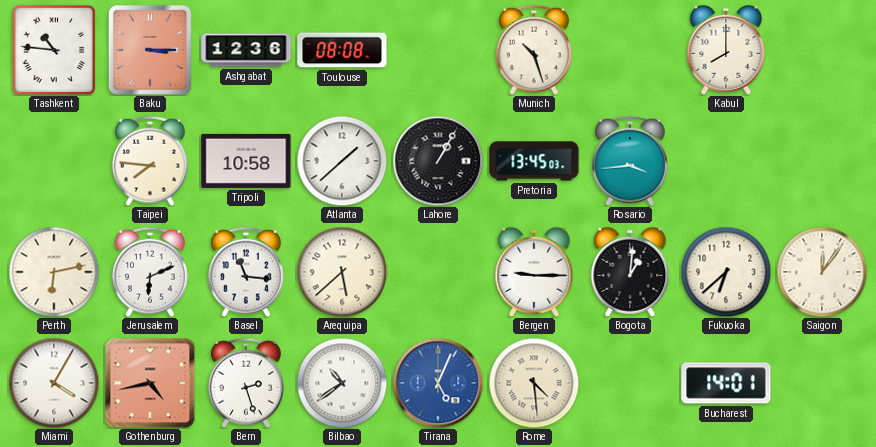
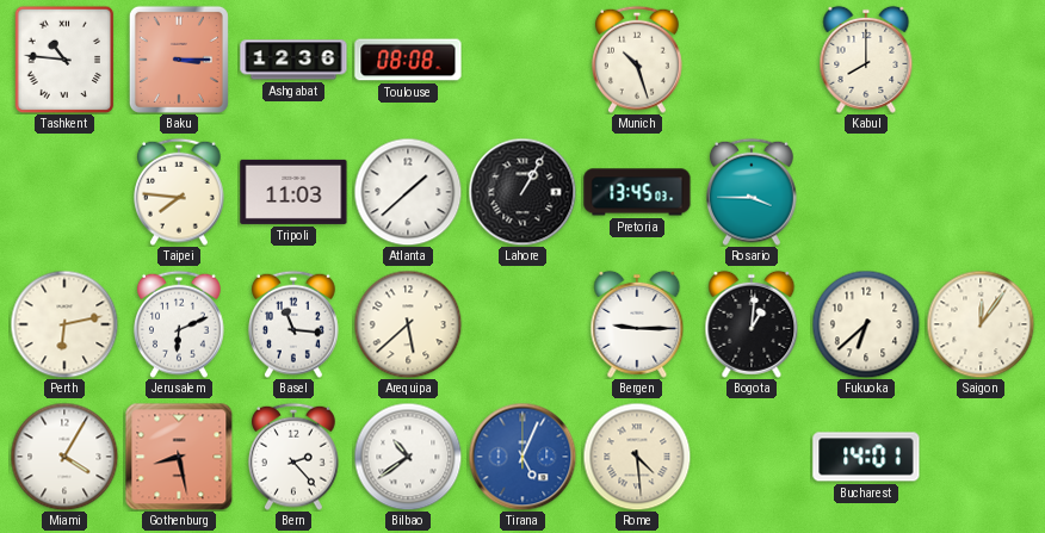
Tripoli: 10:58 -> 11:03 (293, 192)
Rosario: 3:44 -> 3:45 (753, 192)
Gothenburg: 4:43 -> 8:28 (179, 457)
Bern: 2:27 -> 2:23 (295, 457)
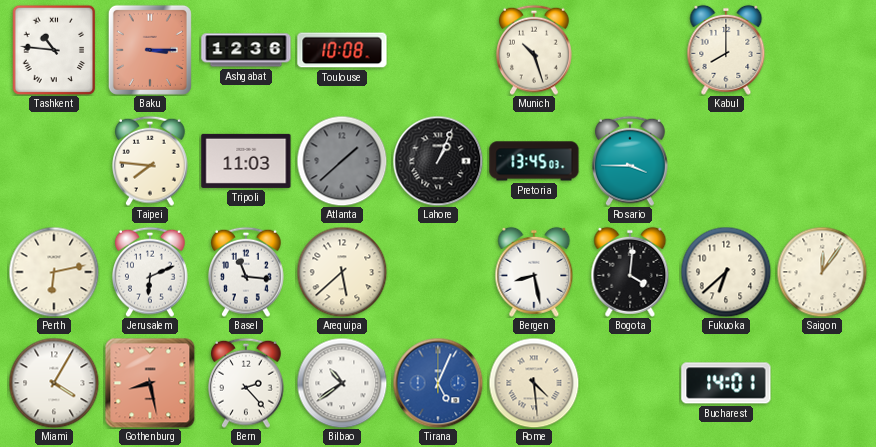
Toulouse: 08:08 -> 10:08 (342, 50)
Atlanta dial: white -> grey (342, 161)
Lahore: 1:05 -> 1:04 (438, 161)
Bergen: 9:15 -> 8:28 (534, 272)
Bogota: 1:01 -> 4:01 (630, 272)
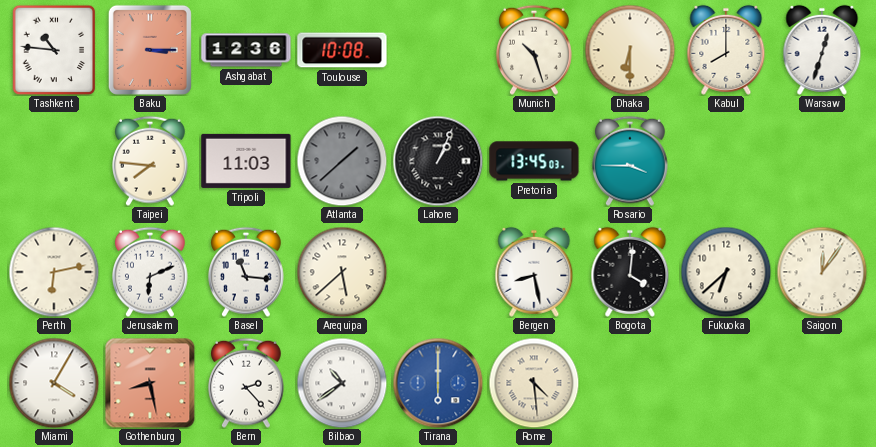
Dhaka: none -> 6:30 (630, 50)
Warsaw: none -> 12:33 (822, 50)
Tirana: 5:04 -> 6:00 (438, 383)
Bucharest: 14:01 -> none (726, 383)
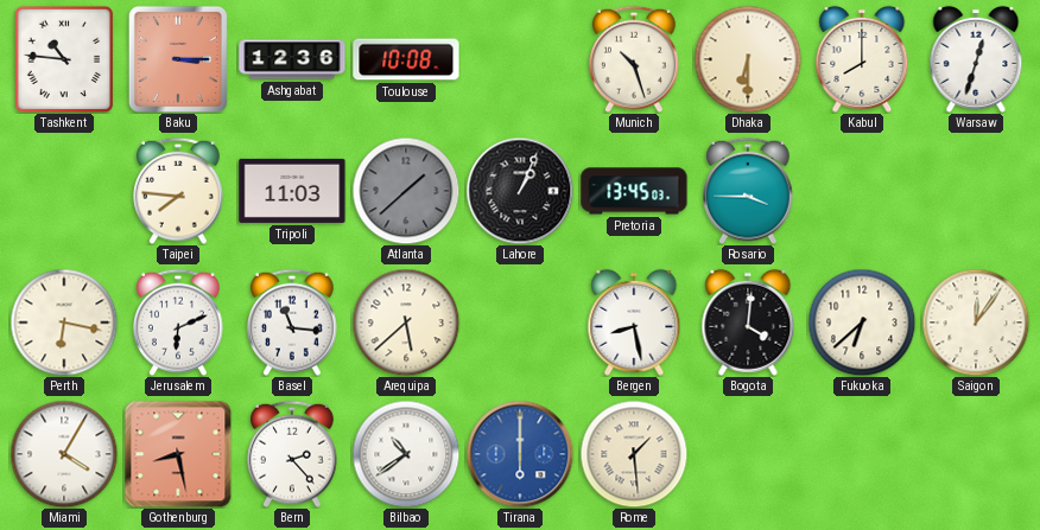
Perth: 6:13 -> 6:17 (64, 323)
Rome: 4:29 -> 1:29 (634, 454)
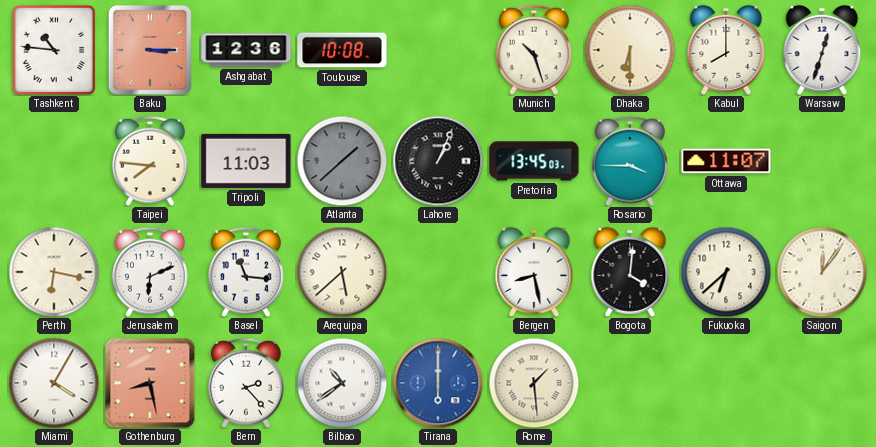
Ottawa: none -> 11:07 (726, 161)
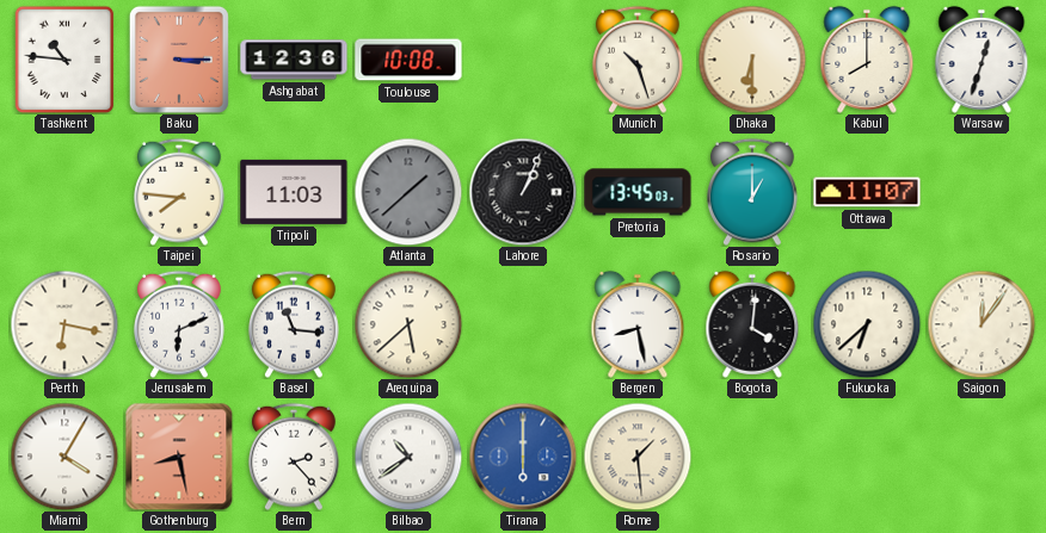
Rosario: 3:45 -> 1:00 (753, 192)
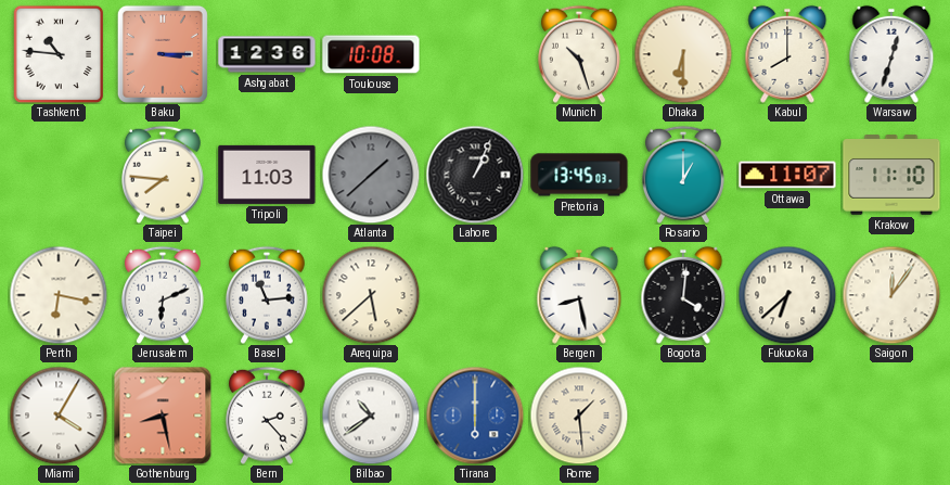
Krakow: none -> 11:10 (891, 175)
Basel: 11:16 -> 11:14 (268, 295)
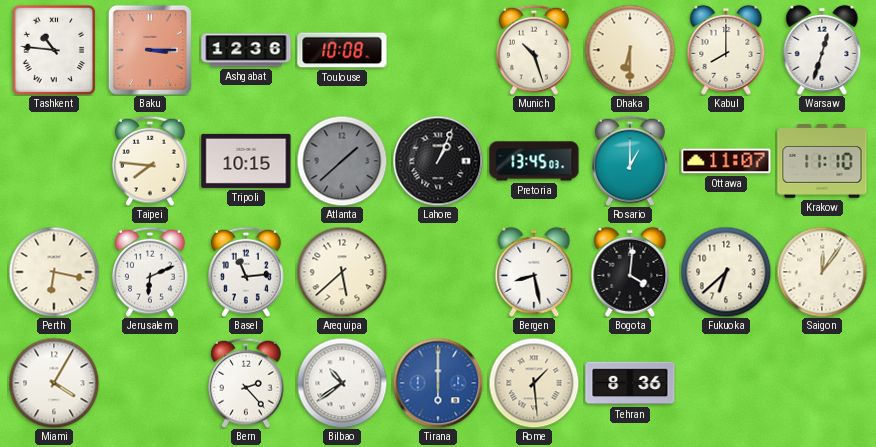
Tripoli: 11:03 -> 10:15 (246, 161)
Gothenburg: 8:28 -> none (163, 416)
Tehran: none -> 8:36 (630, 383)
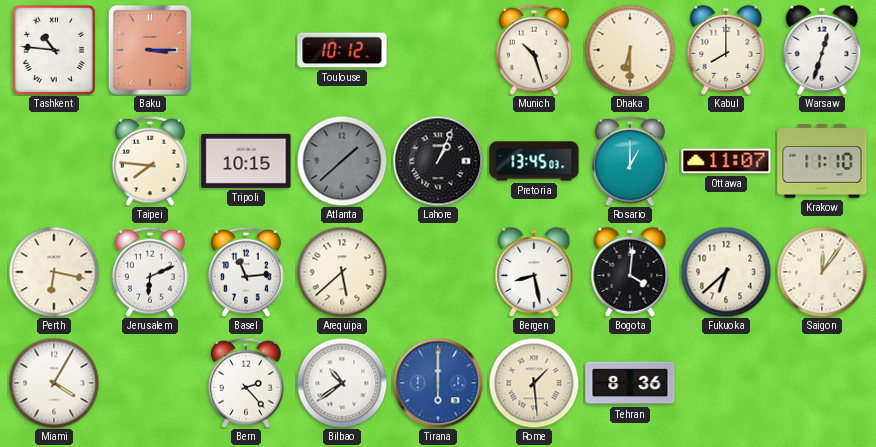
Ashgabat: 12:36 -> none (246, 50)
Toulouse: 10:08 -> 10:12 (342, 50)
